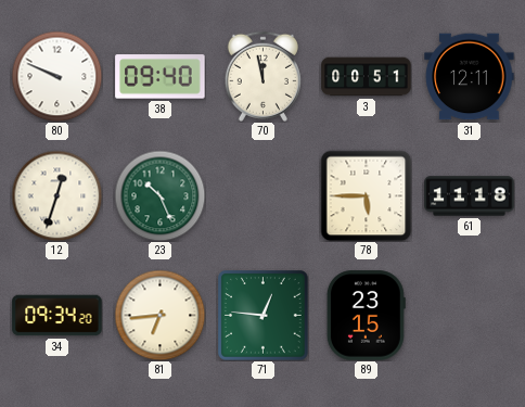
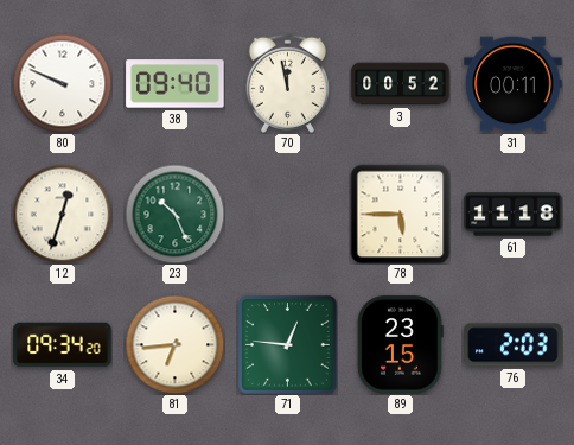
3: 00:51 -> 00:52 (401, 84)
31: 12:11 -> 00:11 (514, 84)
76: none -> 2:03 (514, 345)
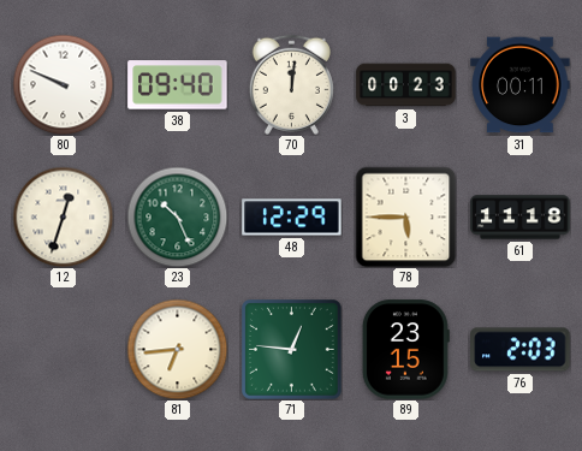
70: 11:58 -> 12:01 (291, 84)
3: 00:52 -> 00:23 (406, 85)
48: none -> 12:29 (292, 218)
34: 09:34 -> none (63, 345)
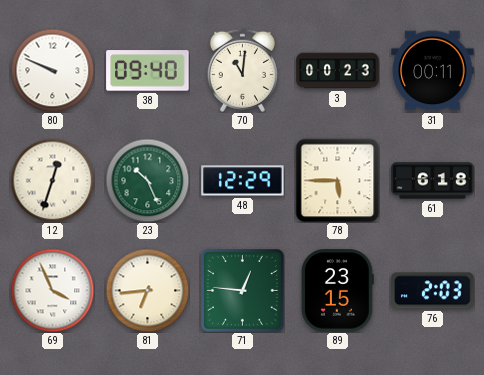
70: 12:01 -> 11:01 (242, 70)
61: 11:18 -> 6:18 (433, 181)
69: none -> 3:56 (52, 290)
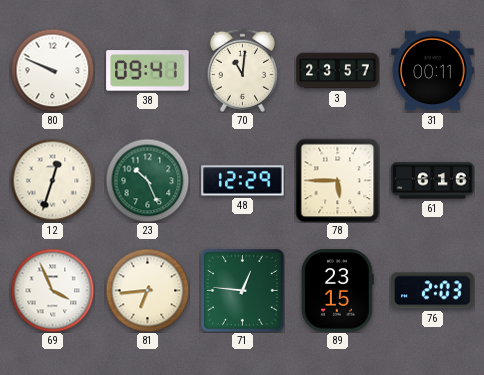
38: 09:40 -> 09:41 (148, 71)
3: 00:23 -> 23:57 (338, 71)
61: 6:18 -> 6:16 (433, 181)
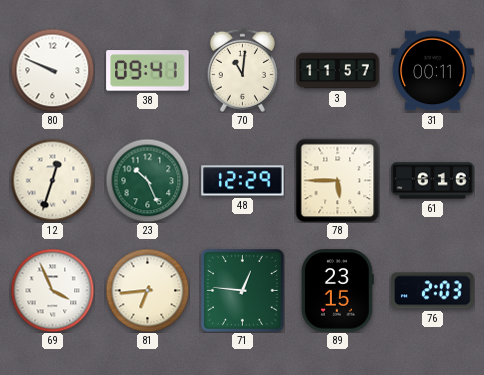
3: 23:57 -> 11:57 (338, 71)
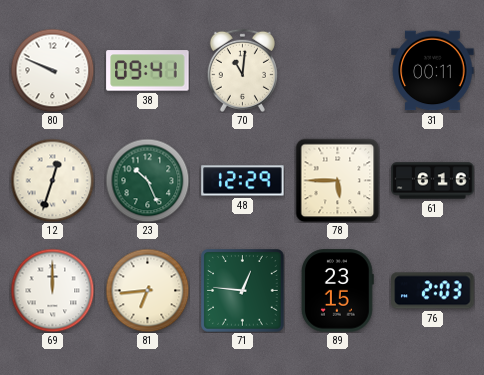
3: 11:57 -> none (338, 71)
69: 3:56 -> 12:00 (52, 290)
